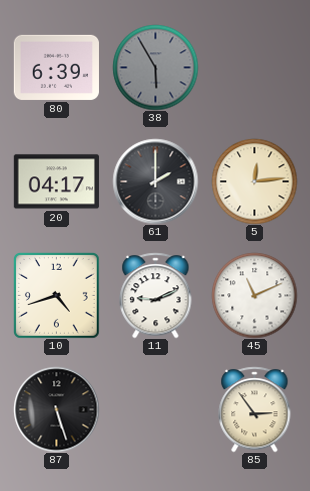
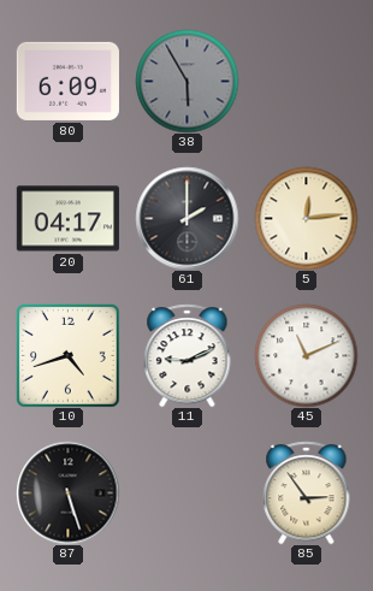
80: 6:39 -> 6:09 (67, 81)
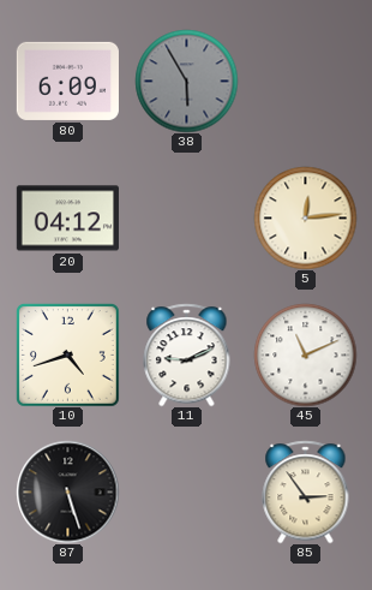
20: 04:17 -> 04:12 (67, 219)
61: 2:00 -> none (186, 218)
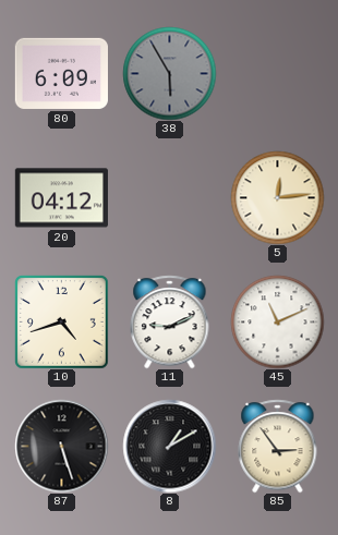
8: none -> 1:10 (169, 446)
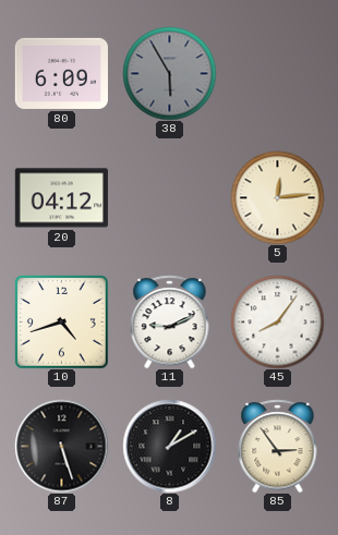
45: 11:11 -> 8:06 (277, 321)
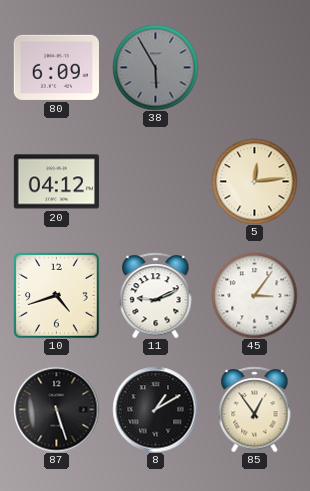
45: 8:06 -> 3:06 (254, 295)
85: 2:54 -> 12:54 (255, 409)
